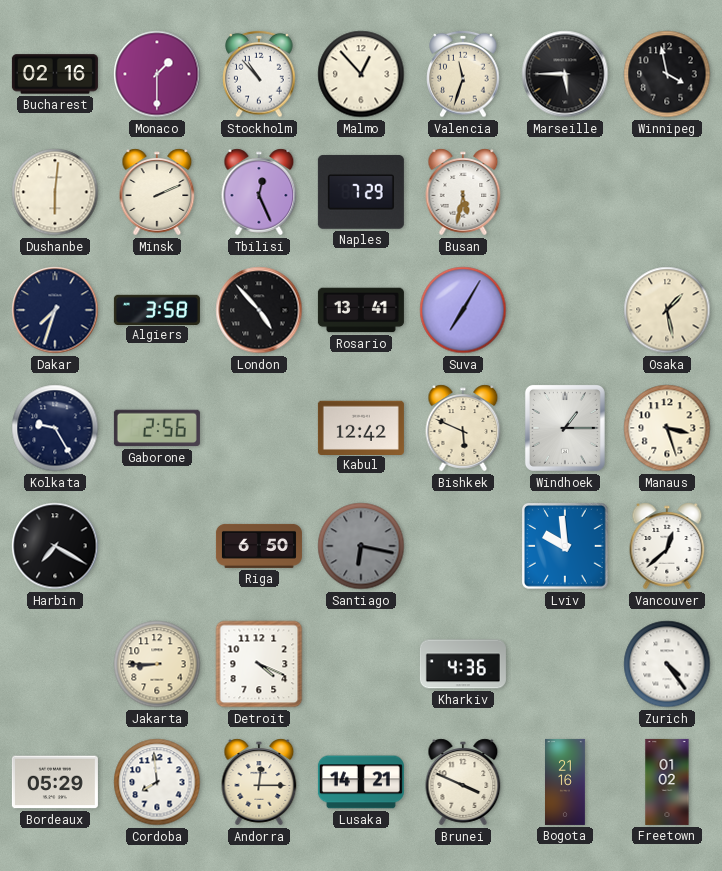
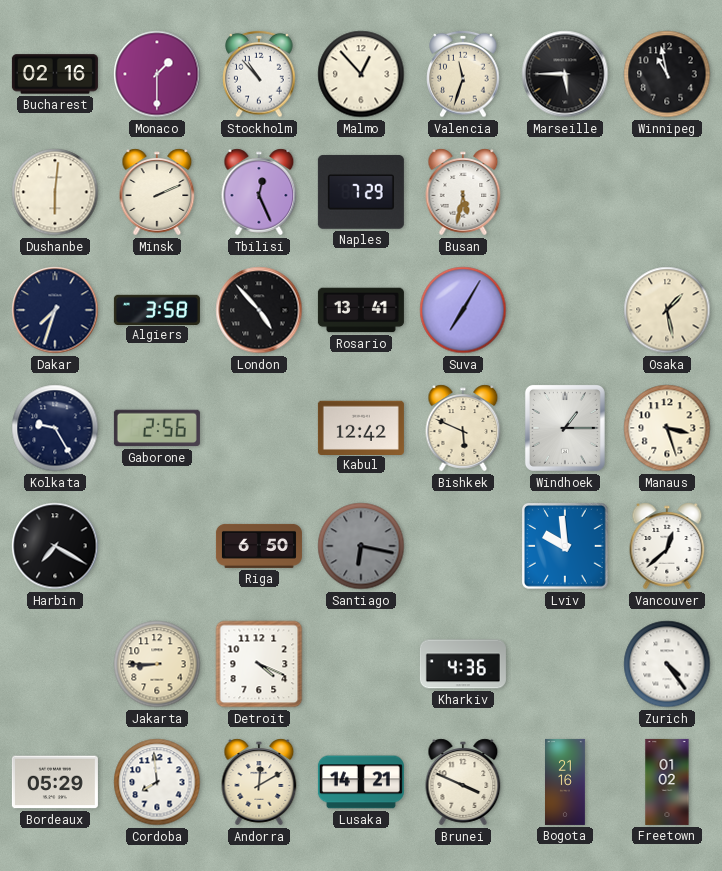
Winnipeg: 3:58 -> 10:58 (667, 74)
Andorra: 12:15 -> 12:10 (259, 782)
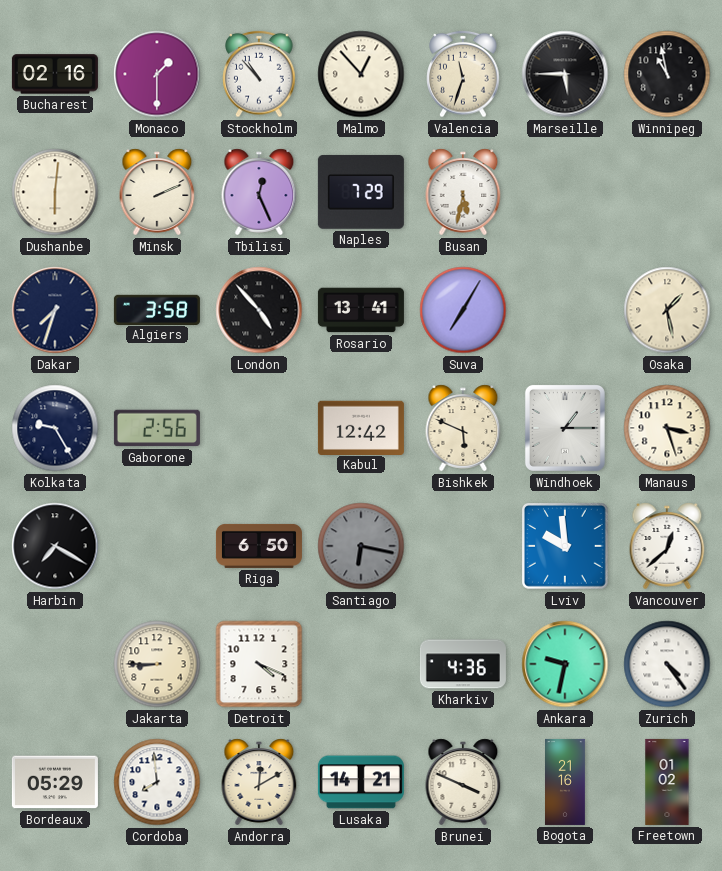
Ankara: none -> 9:32 (565, 664)
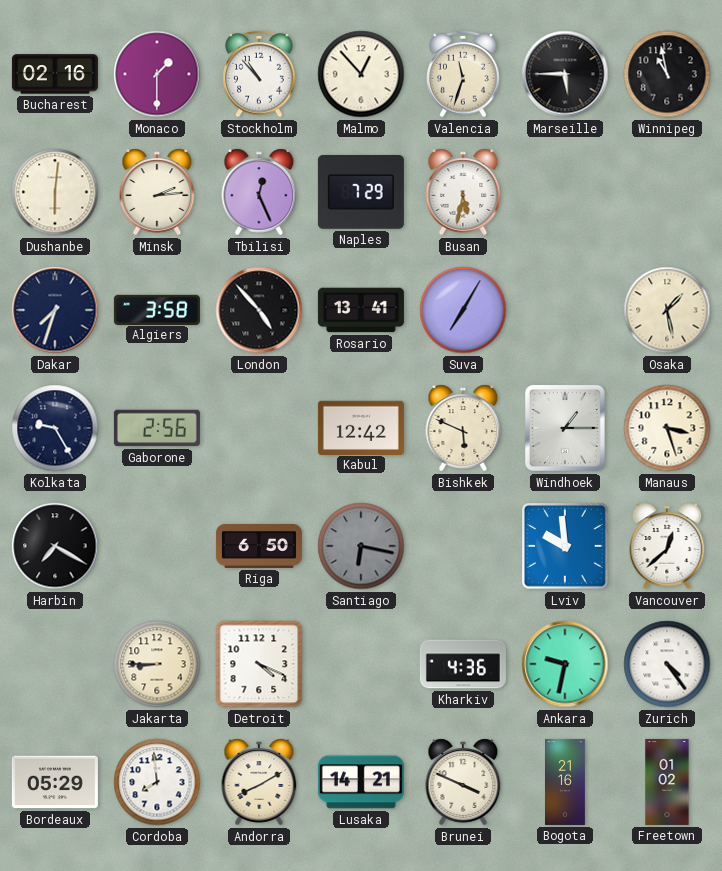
Minsk: 2:11 -> 2:14 (157, 192)
Andorra: 12:10 -> 8:10 (259, 782)
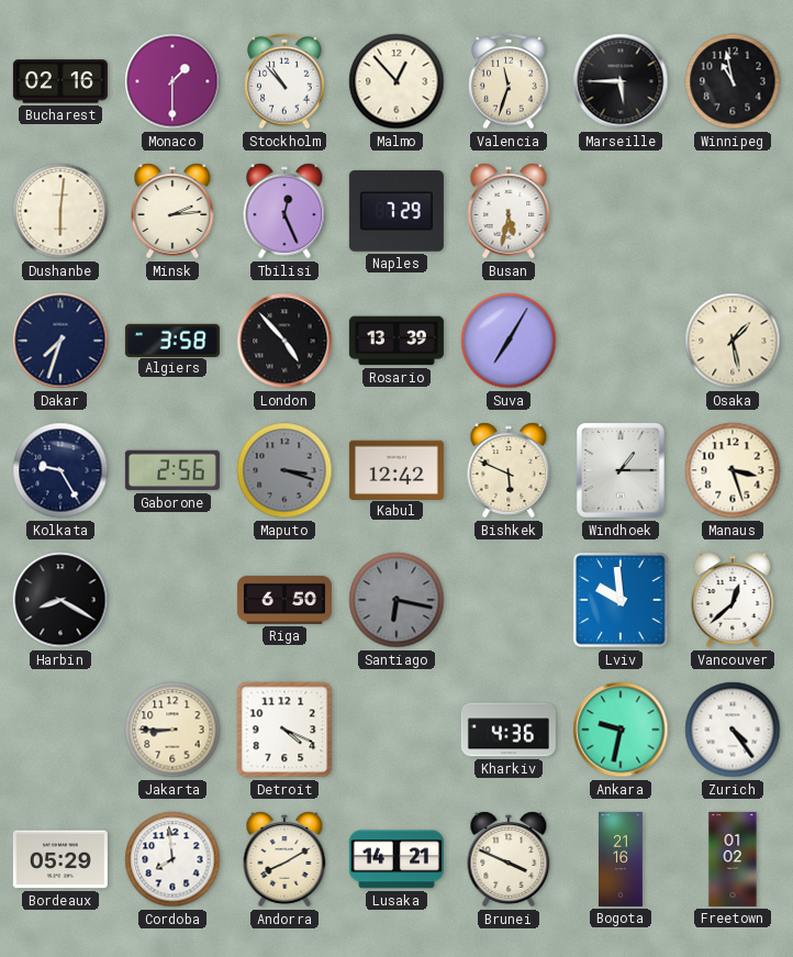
Rosario: 13:41 -> 13:39 (396, 341)
Maputo: none -> 3:18 (284, 470)
Harbin: 7:20 -> 8:20 (60, 600)
